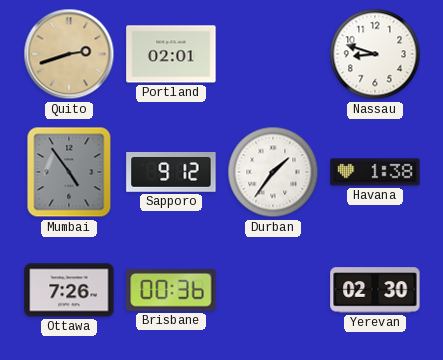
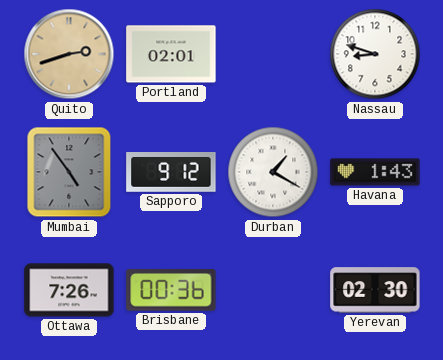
Durban: 1:36 -> 1:20 (273, 172)
Havana: 1:38 -> 1:43 (375, 172)
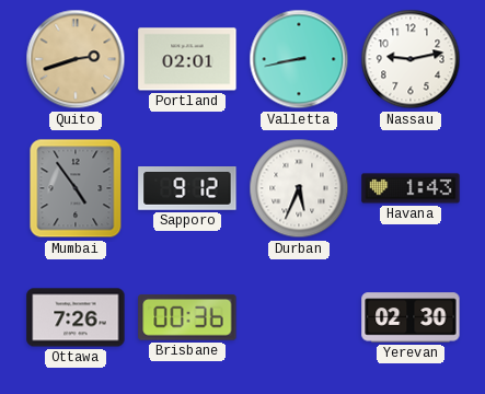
Valletta: none -> 8:43 (299, 59)
Nassau: 8:48 -> 9:13 (411, 59)
Durban: 1:20 -> 5:34 (299, 188)
